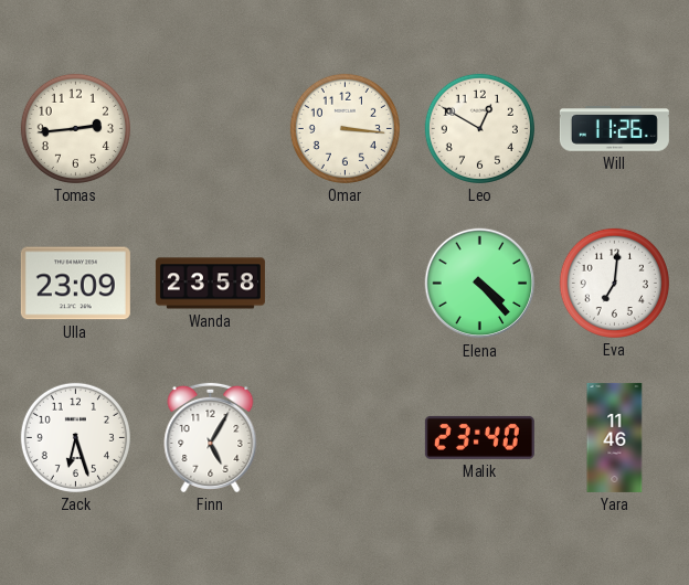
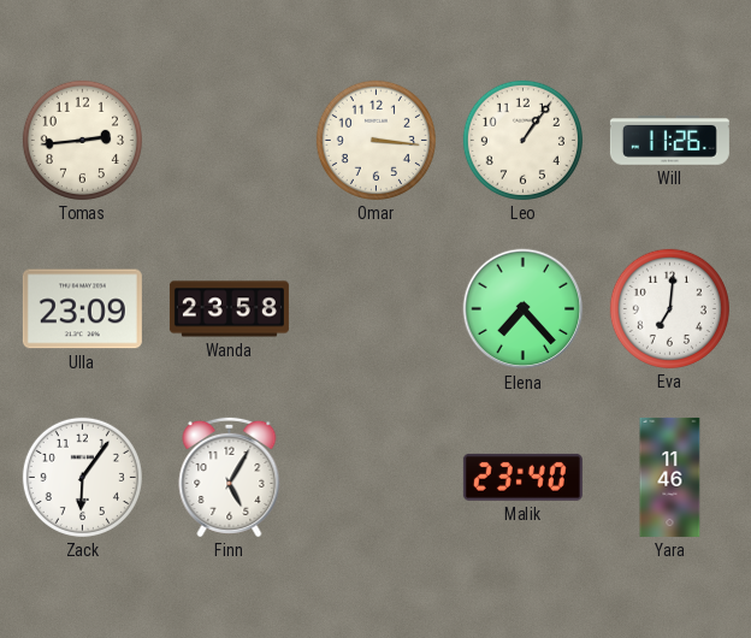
Leo: 12:50 -> 1:06 (522, 140)
Elena: 4:23 -> 7:23 (524, 309)
Zack: 6:27 -> 6:06 (82, 477)
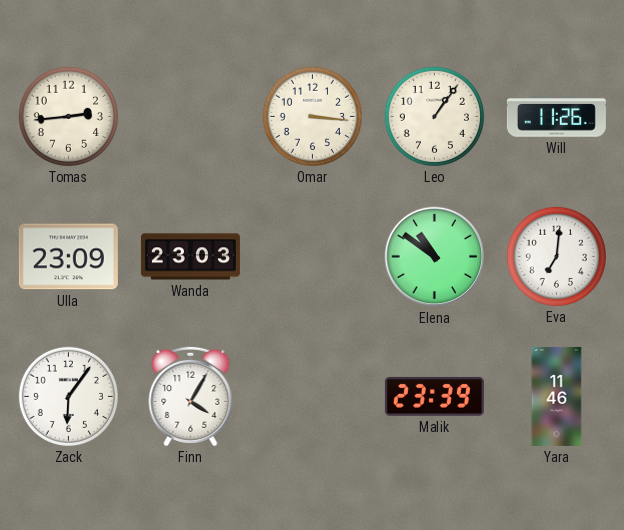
Wanda: 23:58 -> 23:03 (190, 257)
Elena: 7:23 -> 10:51 (435, 257)
Finn: 5:05 -> 4:05 (191, 396)
Malik: 23:40 -> 23:39 (434, 396)
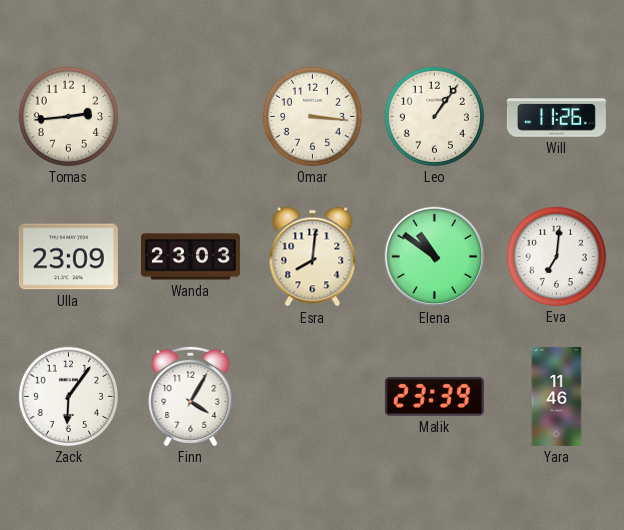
Esra: none -> 8:01 (313, 257)
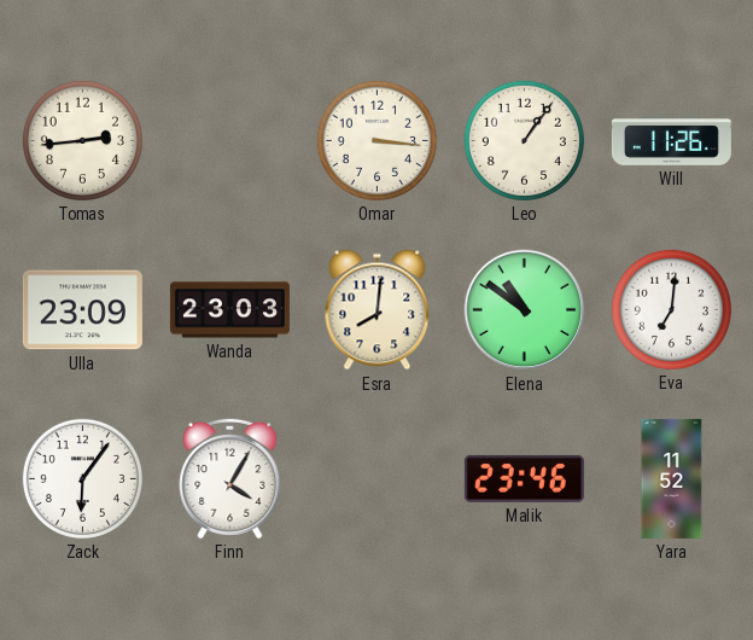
Malik: 23:39 -> 23:46 (524, 478)
Yara: 11:46 -> 11:52 (672, 478)
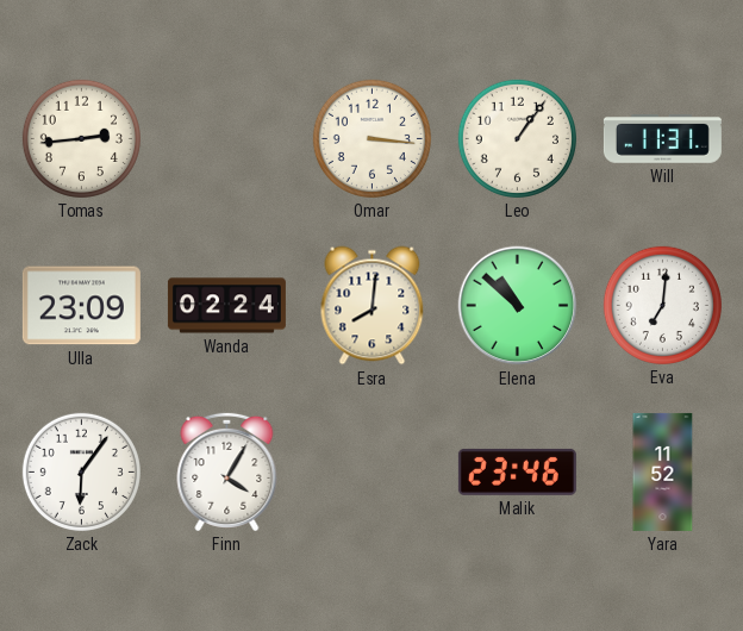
Will: 11:26 -> 11:31 (662, 139)
Wanda: 23:03 -> 02:24 (226, 306)
Elena: 10:51 -> 10:52 (518, 306)
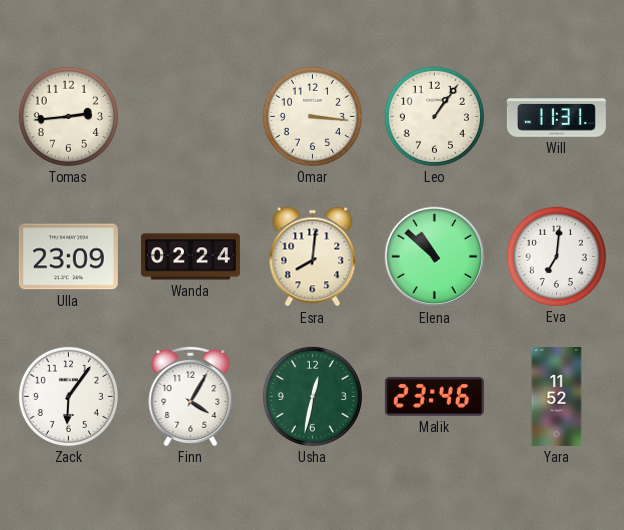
Usha: none -> 12:32 (312, 396)
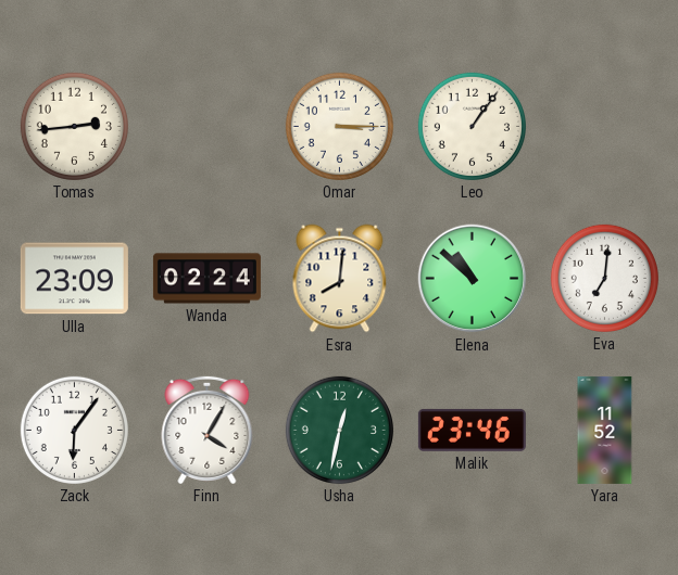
Omar: 3:16 -> 3:15 (339, 126)
Will: 11:31 -> none (556, 117)
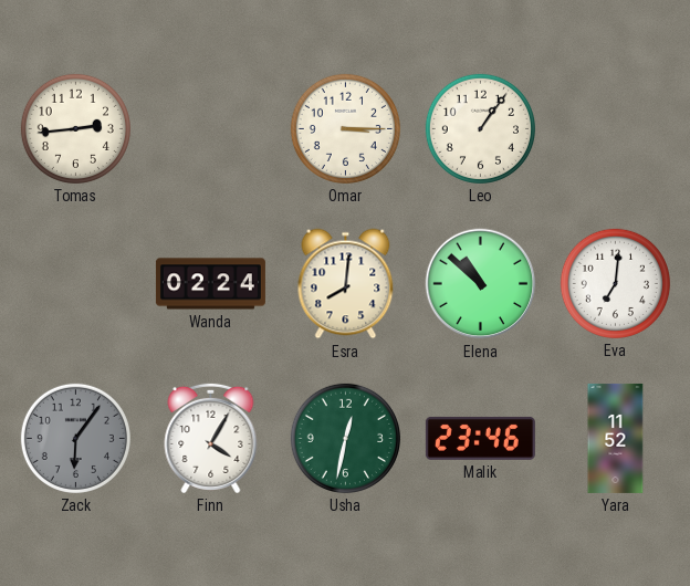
Ulla: 23:09 -> none (74, 279)
Zack dial: white -> grey (75, 438)
